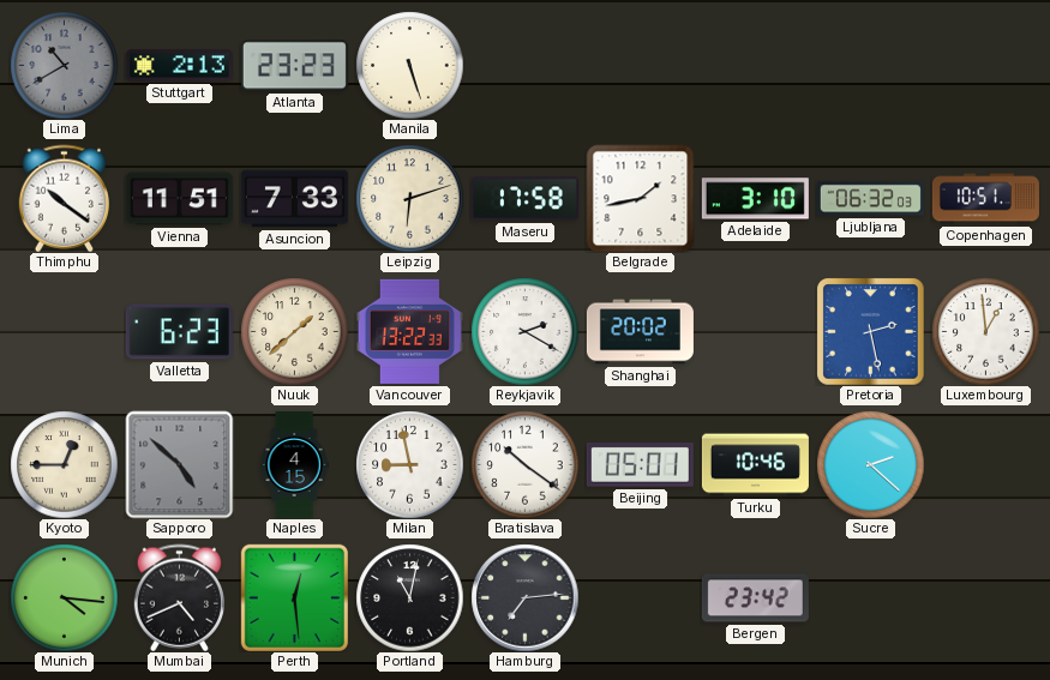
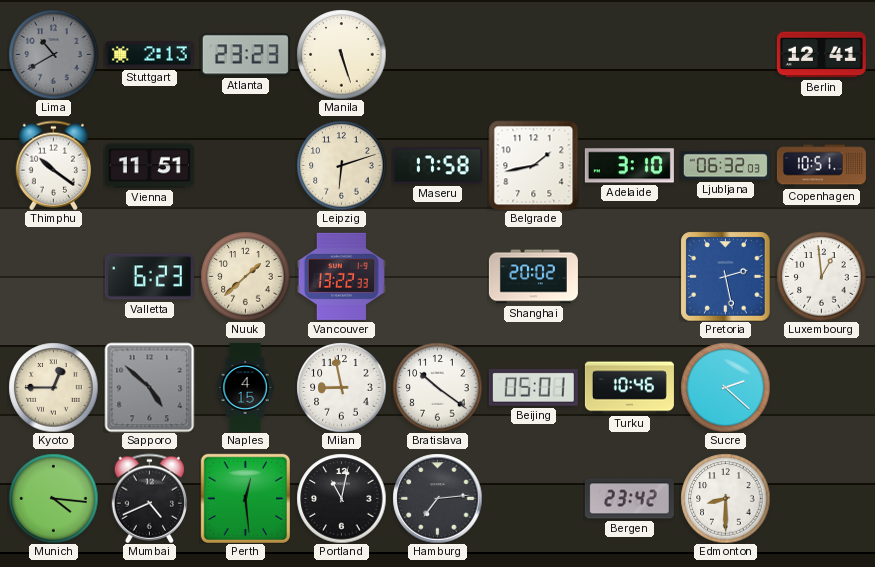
Berlin: none -> 12:41 (821, 55)
Asuncion: 7:33 -> none (294, 199)
Reykjavik: 2:20 -> none (524, 331)
Edmonton: none -> 8:30 (725, 498)
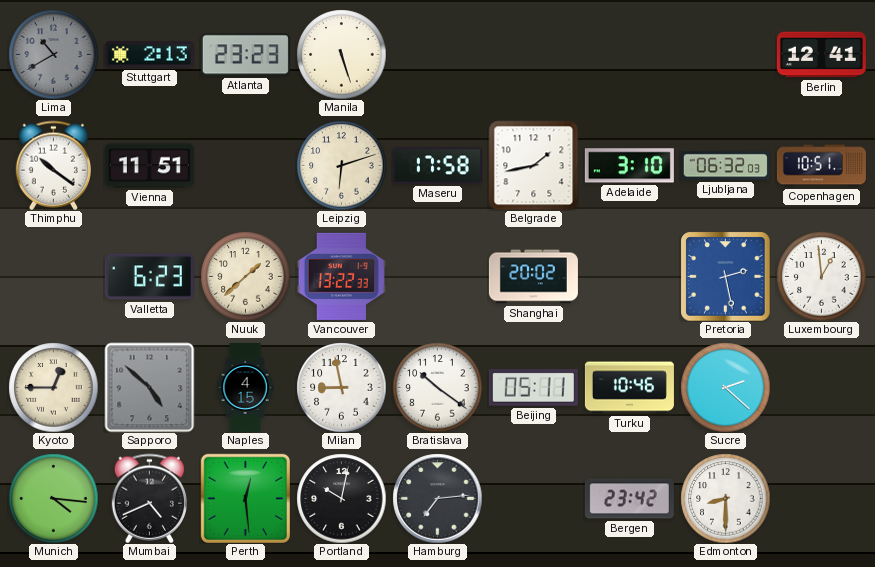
Beijing: 05:01 -> 05:11 (533, 388)
Portland: 11:02 -> 10:02 (341, 498)
